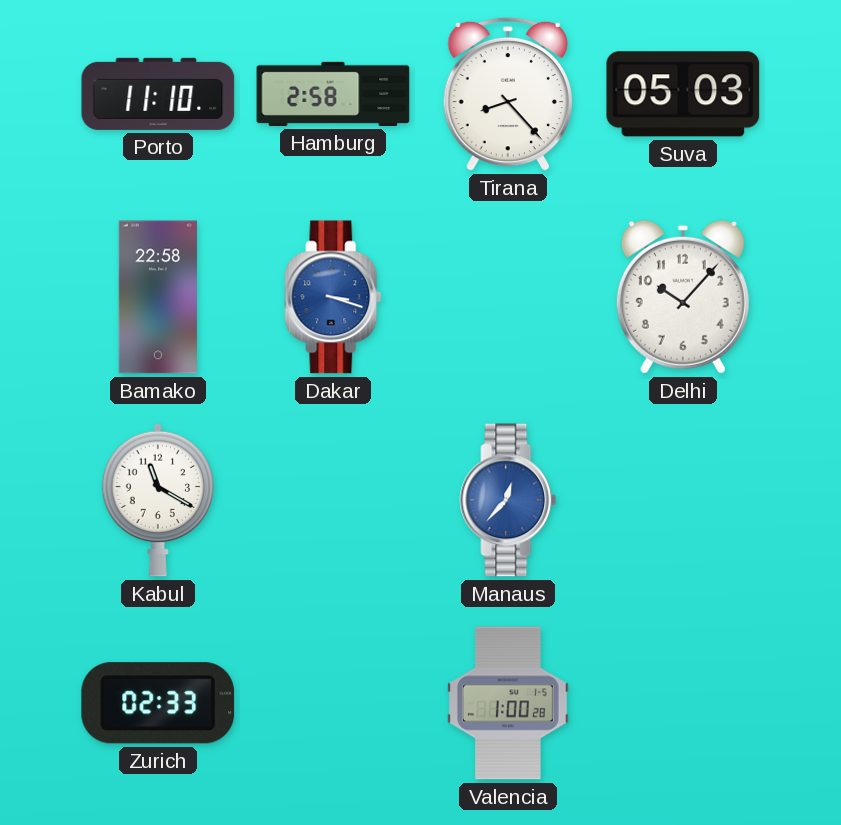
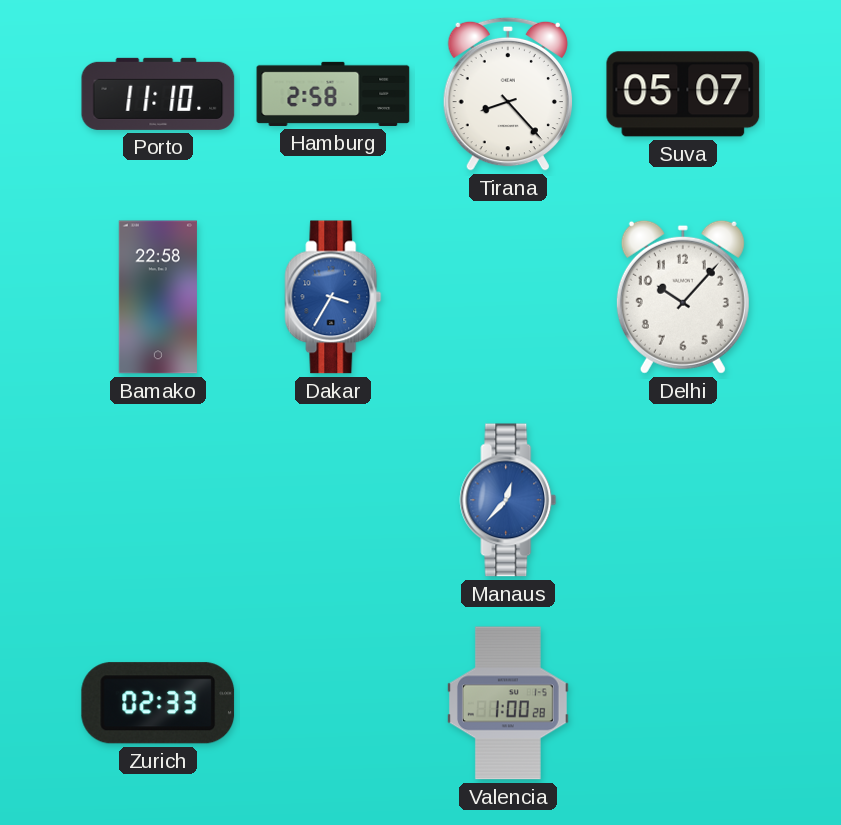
Suva: 05:03 -> 05:07 (683, 94)
Dakar: 3:18 -> 3:35 (333, 297)
Kabul: 11:20 -> none (158, 500)
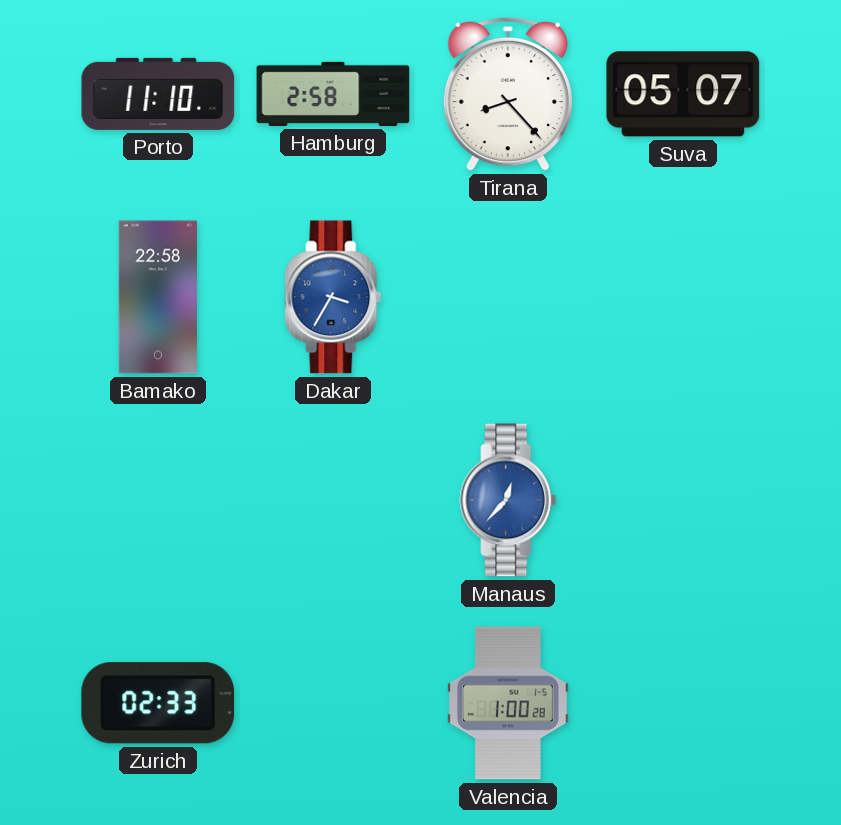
Delhi: 10:07 -> none (683, 297)
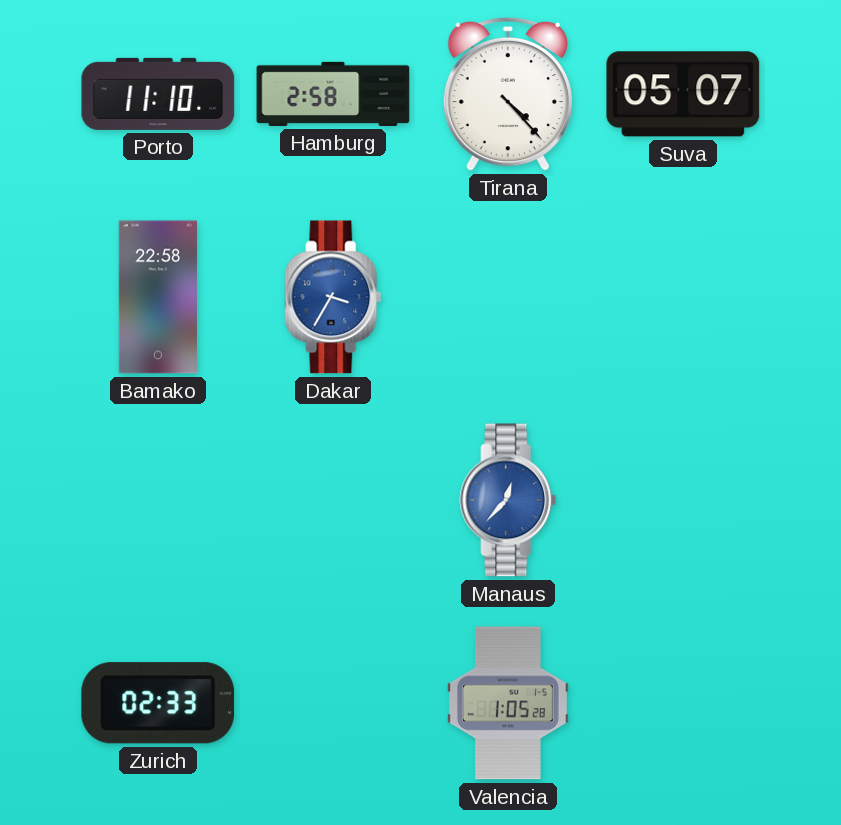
Tirana: 8:23 -> 4:23 (508, 94)
Valencia: 1:00 -> 1:05 (508, 703)
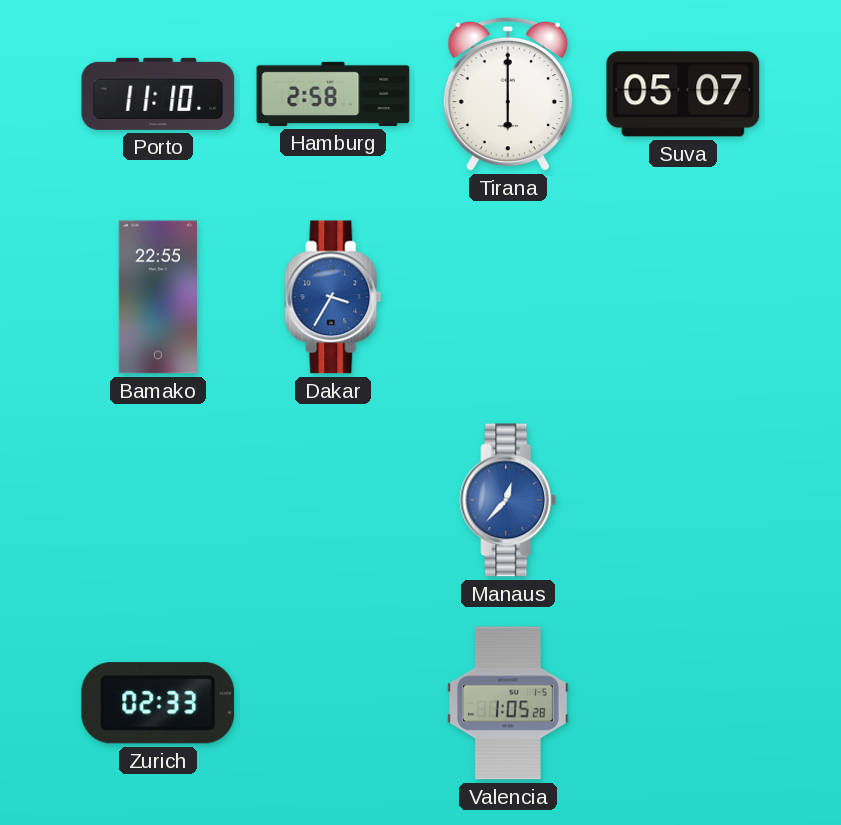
Tirana: 4:23 -> 6:00 (508, 94)
Bamako: 22:58 -> 22:55 (158, 297)
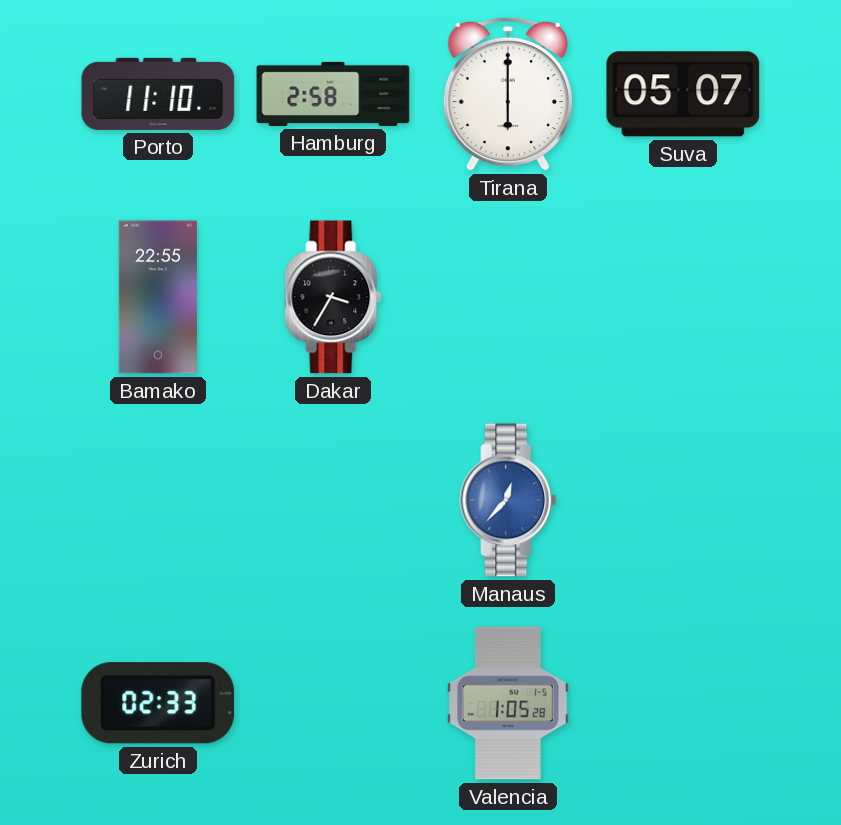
Dakar dial: blue -> black (333, 297)
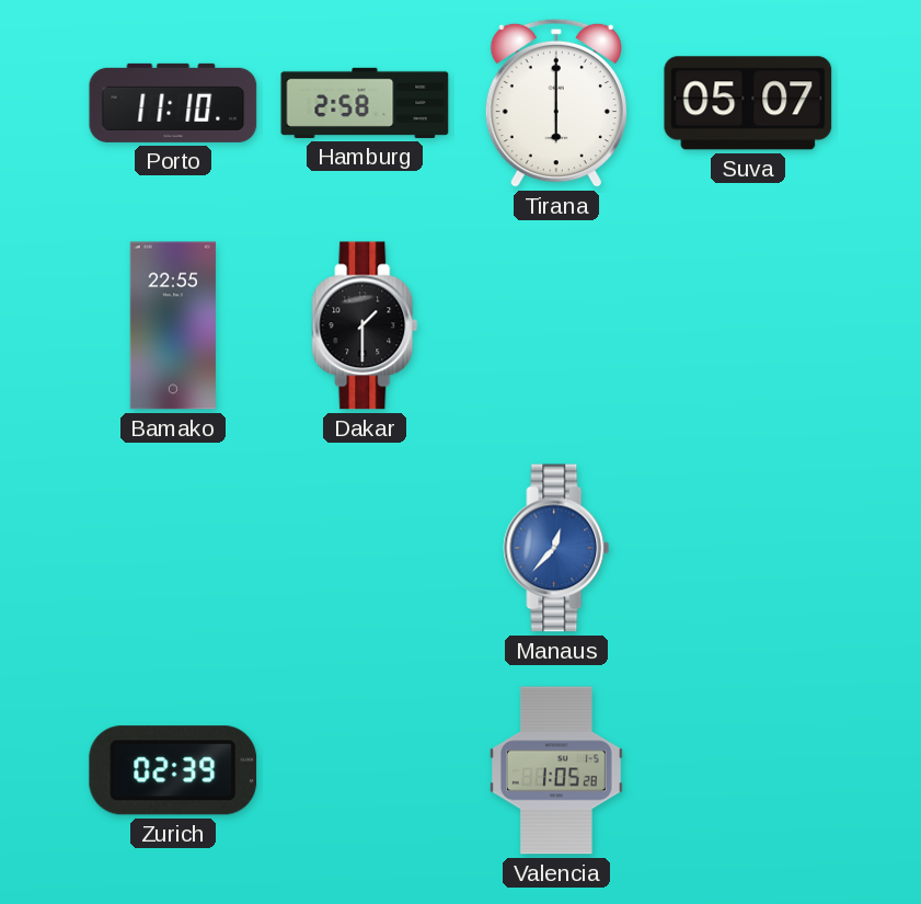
Dakar: 3:35 -> 1:30 (365, 325)
Zurich: 02:33 -> 02:39 (173, 770)
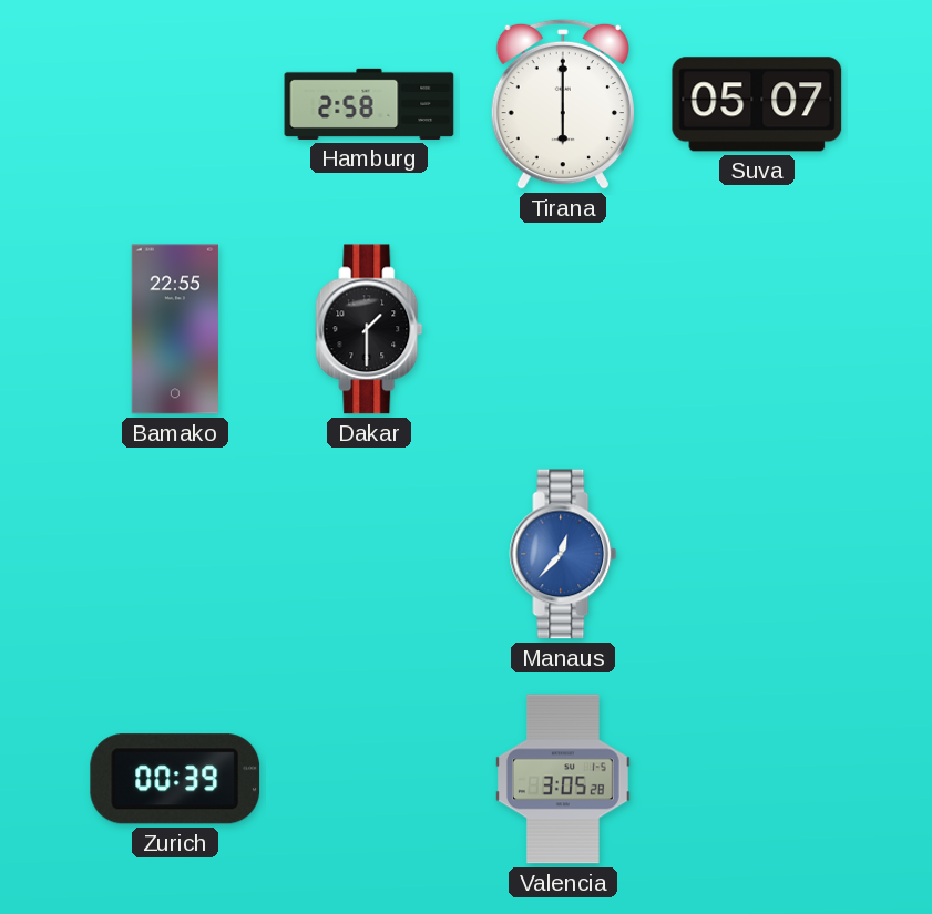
Porto: 11:10 -> none (173, 103)
Zurich: 02:39 -> 00:39 (175, 779)
Valencia: 1:05 -> 3:05 (563, 779)
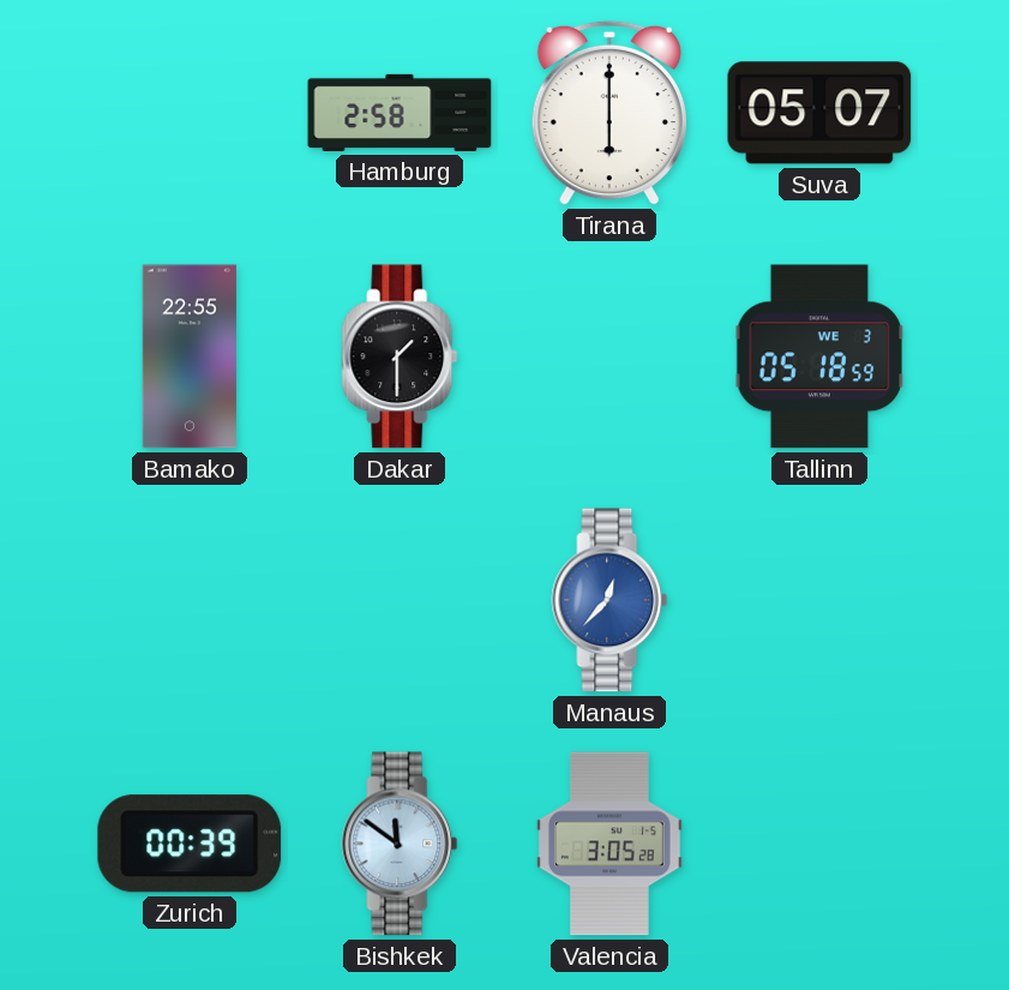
Tallinn: none -> 05:18 (819, 356)
Bishkek: none -> 11:51 (400, 844)
